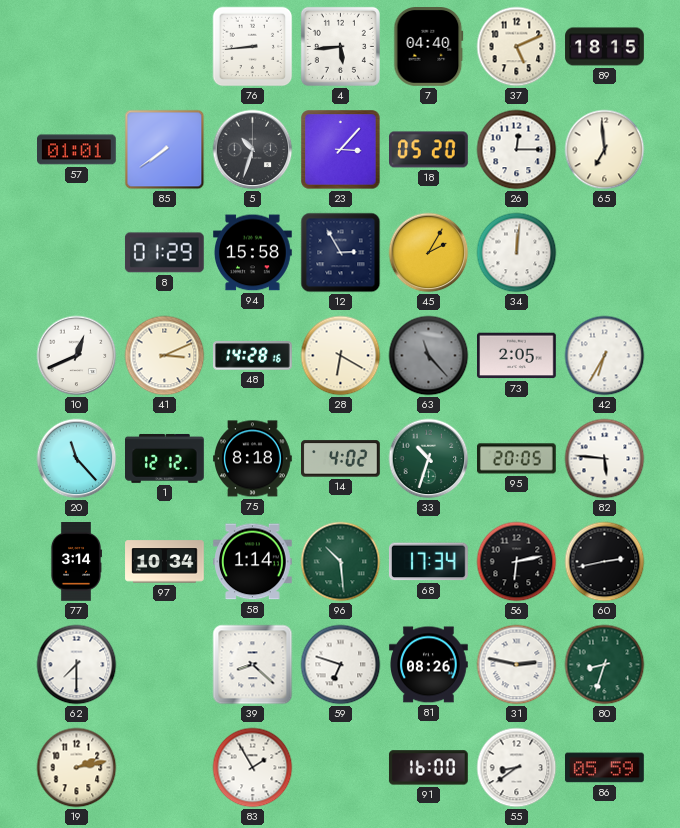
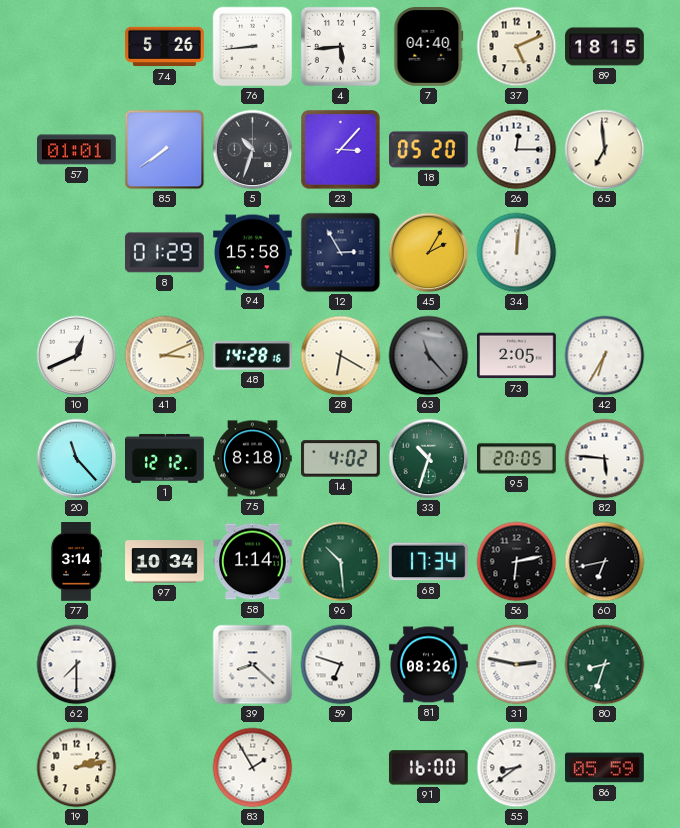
74: none -> 5:26 (165, 47)
60: 2:43 -> 6:43 (605, 562)
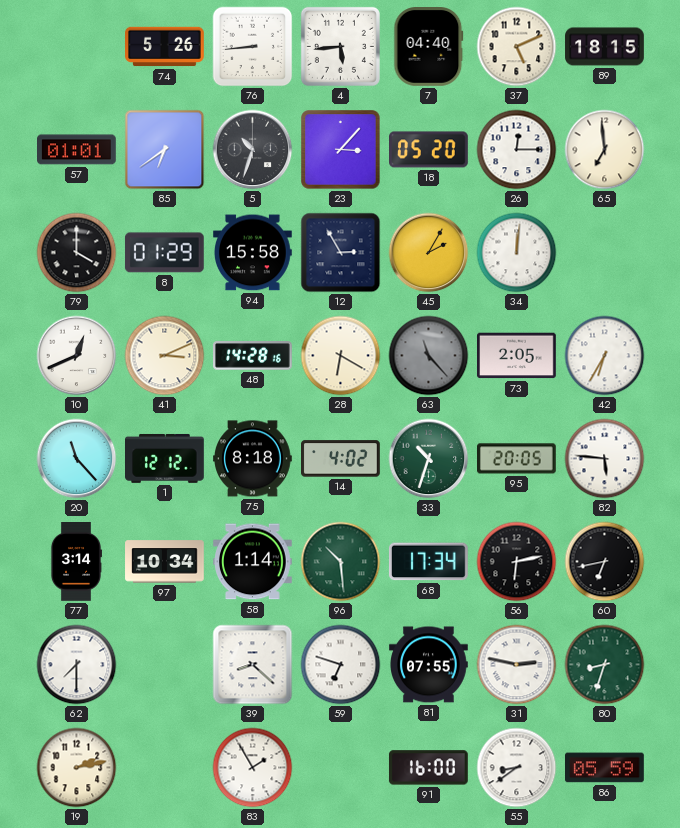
85: 7:39 -> 6:39 (165, 150)
79: none -> 4:00 (77, 253)
81: 08:26 -> 07:55 (429, 665)
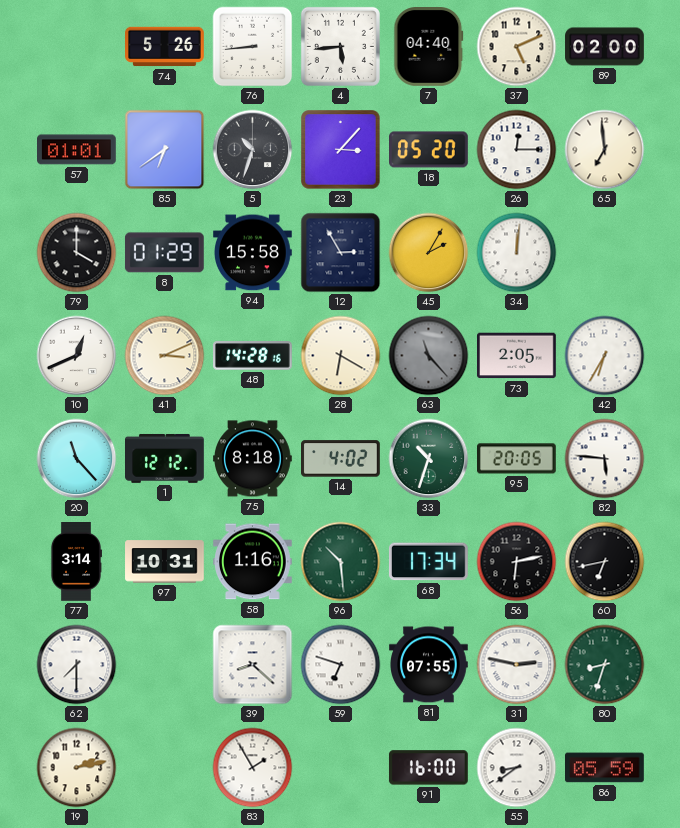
89: 18:15 -> 02:00 (605, 47)
97: 10:34 -> 10:31 (165, 562)
58: 1:14 -> 1:16 (253, 562)
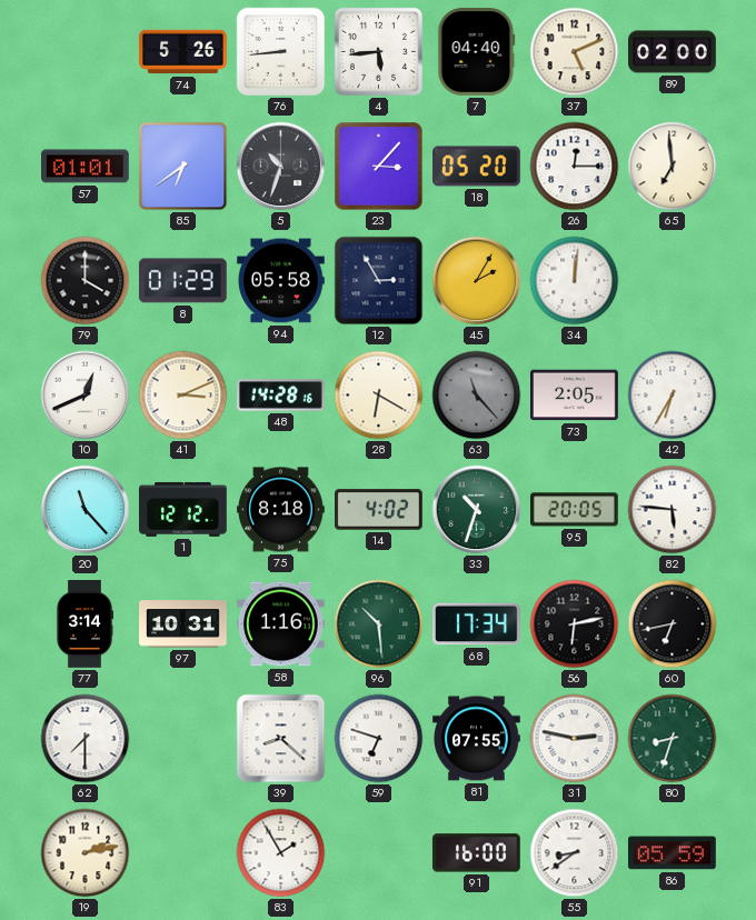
94: 15:58 -> 05:58 (281, 281)
